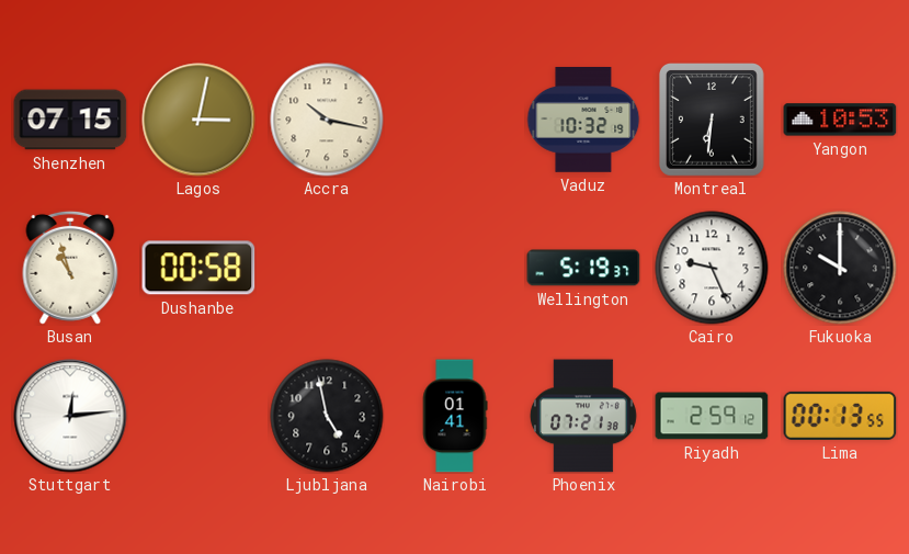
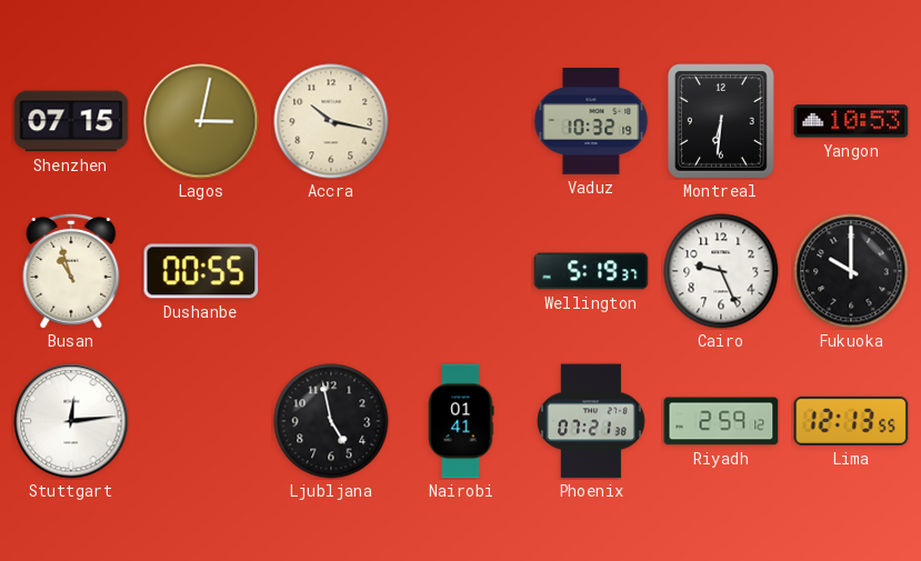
Dushanbe: 00:58 -> 00:55 (201, 271)
Lima: 00:13 -> 12:13 (851, 421)
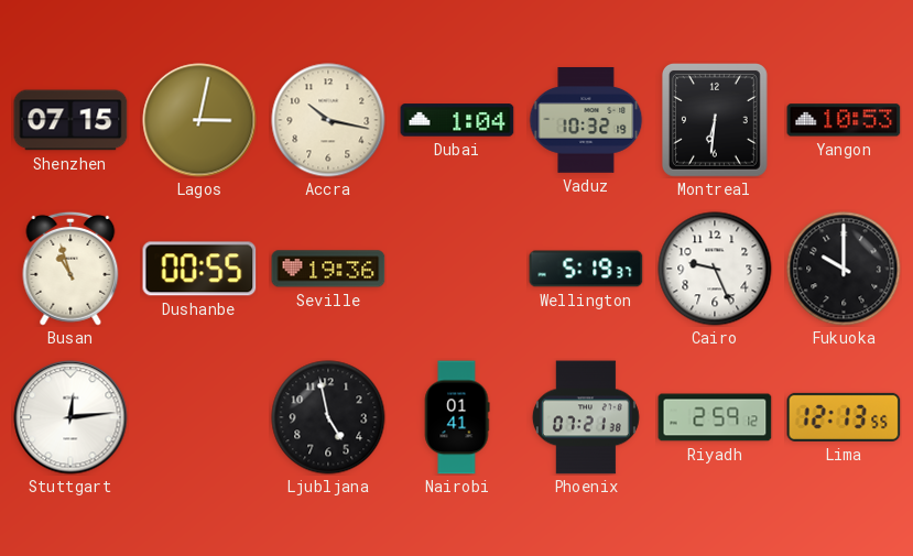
Dubai: none -> 1:04 (457, 120)
Seville: none -> 19:36 (328, 269)
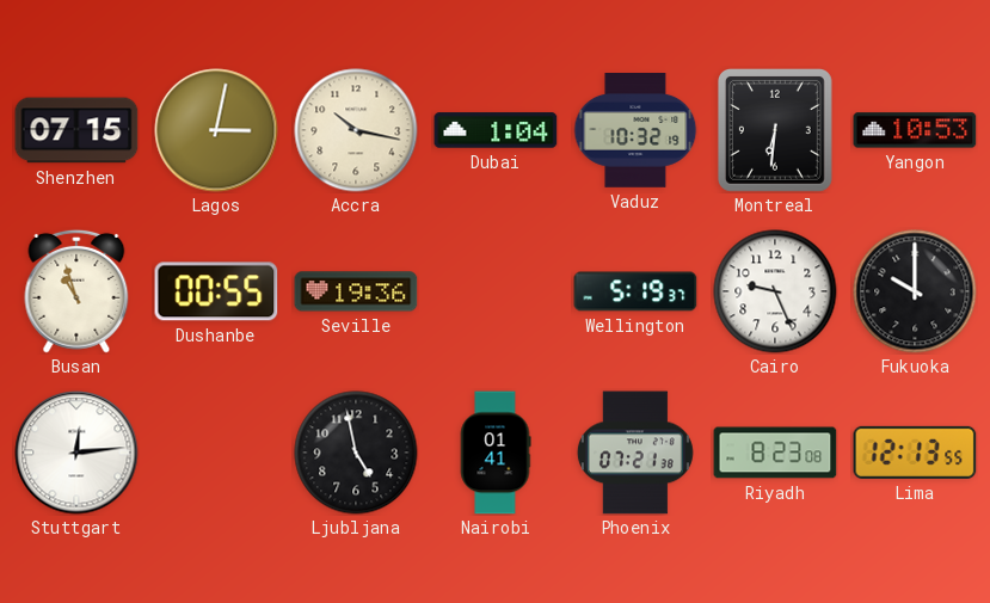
Riyadh: 2:59 -> 8:23 (775, 453)
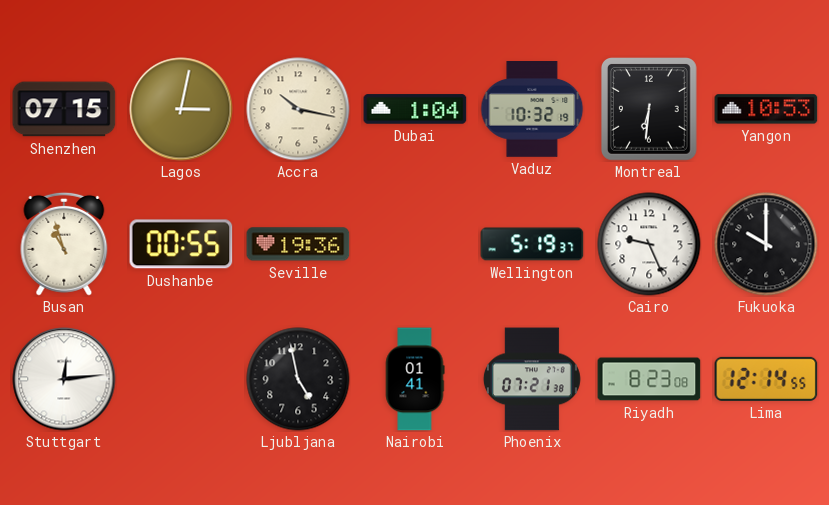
Lima: 12:13 -> 12:14 (766, 379)
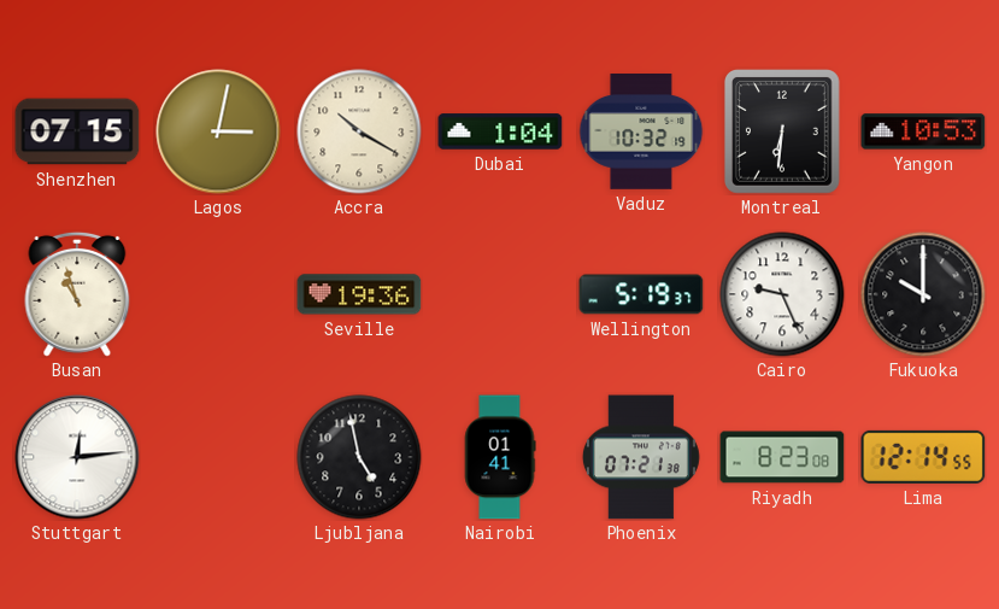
Accra: 10:17 -> 10:20 (359, 131)
Dushanbe: 00:55 -> none (181, 244)
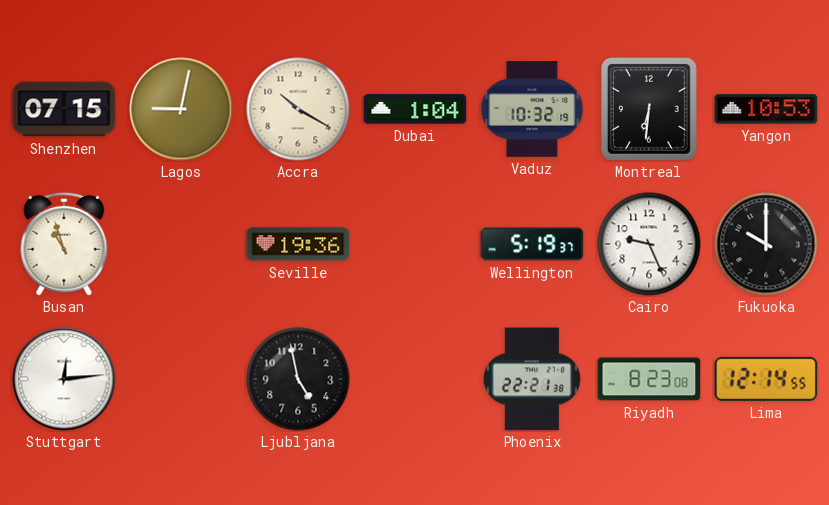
Lagos: 3:02 -> 9:02 (181, 109)
Nairobi: 01:41 -> none (500, 457)
Phoenix: 07:21 -> 22:21 (532, 379)
